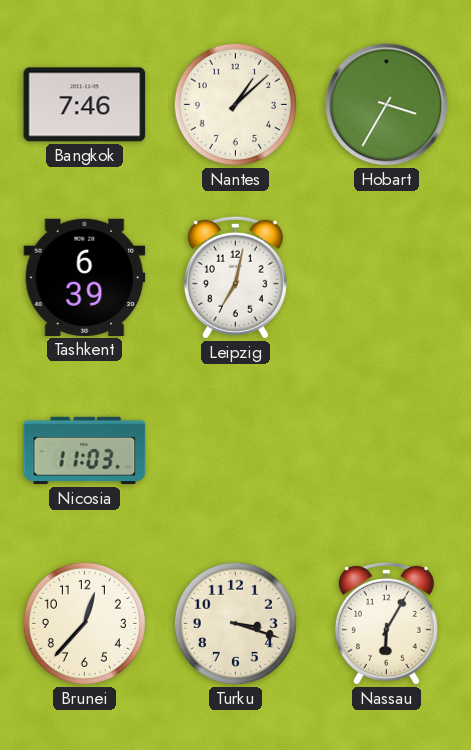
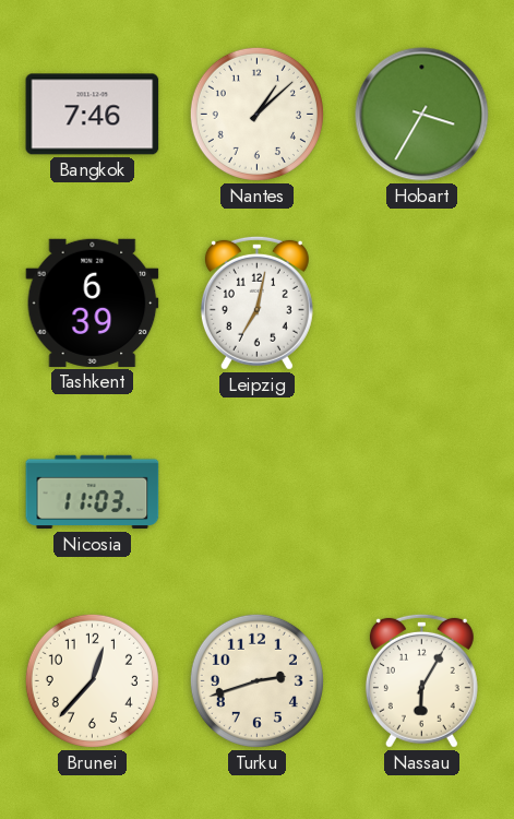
Turku: 3:18 -> 2:42 (256, 680)
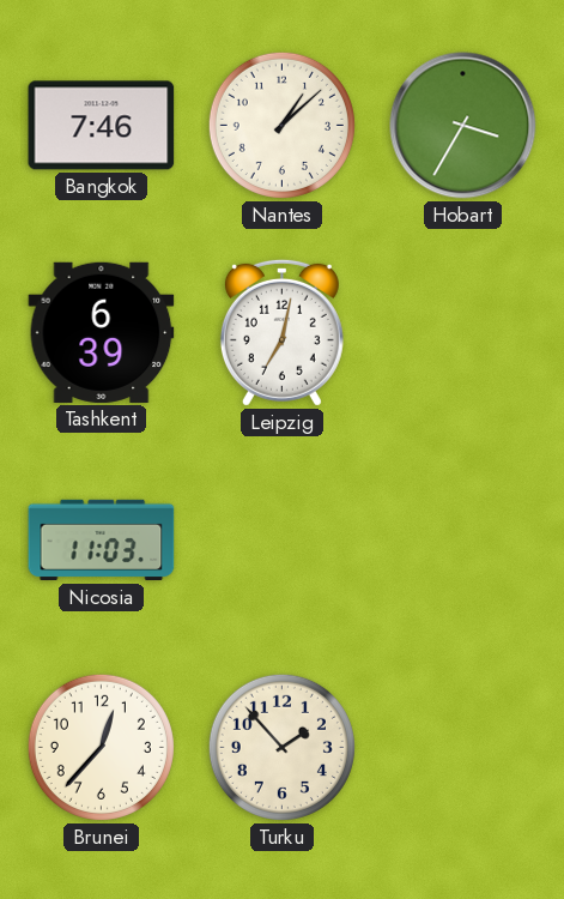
Turku: 2:42 -> 1:53 (281, 747)
Nassau: 6:05 -> none (421, 680)
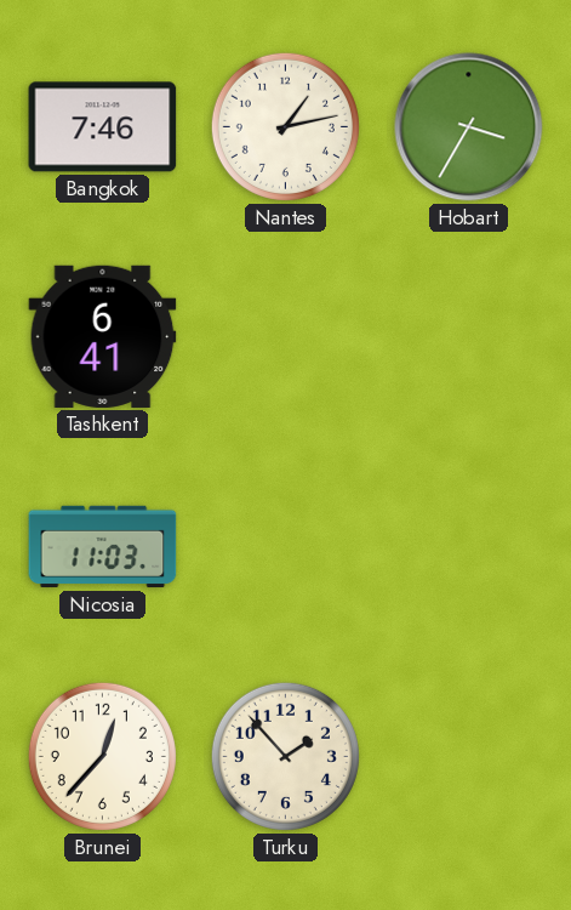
Nantes: 1:08 -> 1:13 (285, 126)
Tashkent: 6:39 -> 6:41 (103, 336)
Leipzig: 7:02 -> none (281, 332)
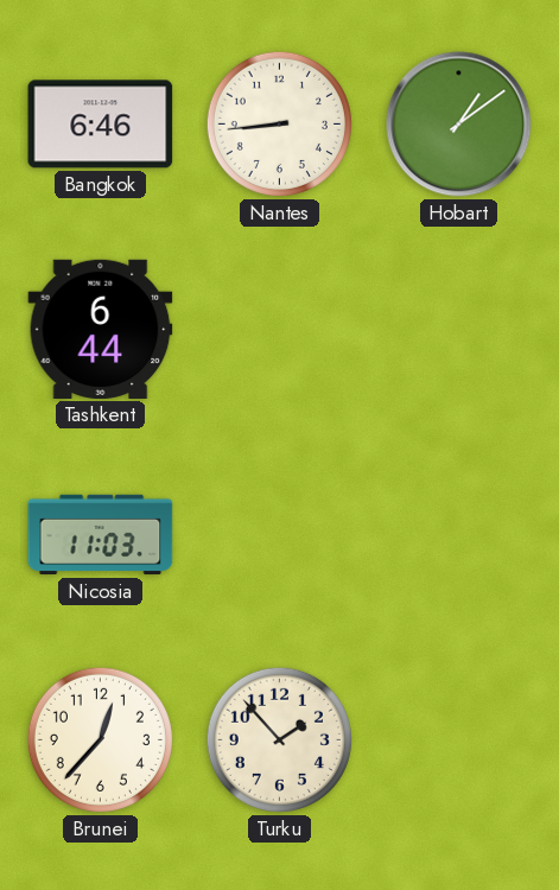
Bangkok: 7:46 -> 6:46 (101, 125)
Nantes: 1:13 -> 8:44 (279, 123)
Hobart: 3:35 -> 1:09 (459, 125)
Tashkent: 6:41 -> 6:44 (101, 329)
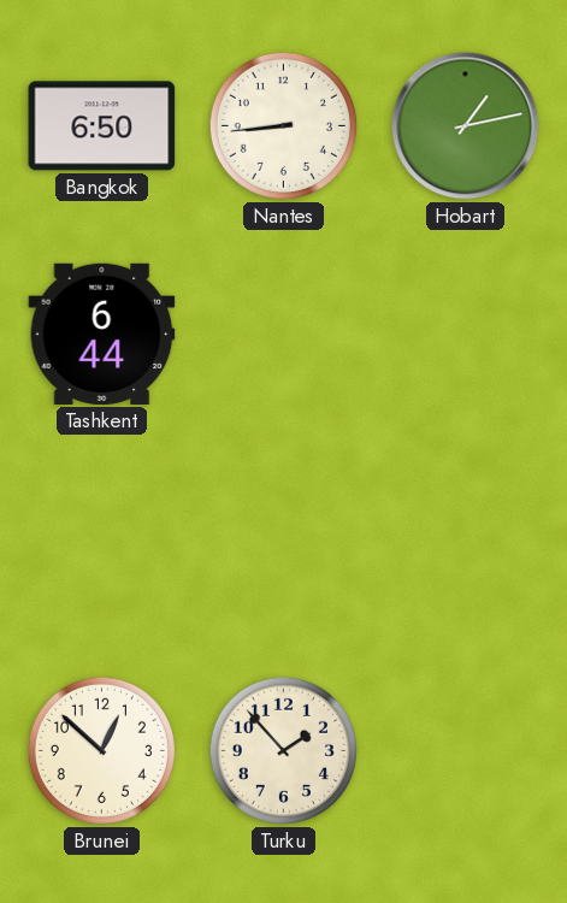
Bangkok: 6:46 -> 6:50 (102, 126)
Hobart: 1:09 -> 1:13 (466, 126)
Nicosia: 11:03 -> none (101, 535)
Brunei: 12:37 -> 12:52 (101, 750)
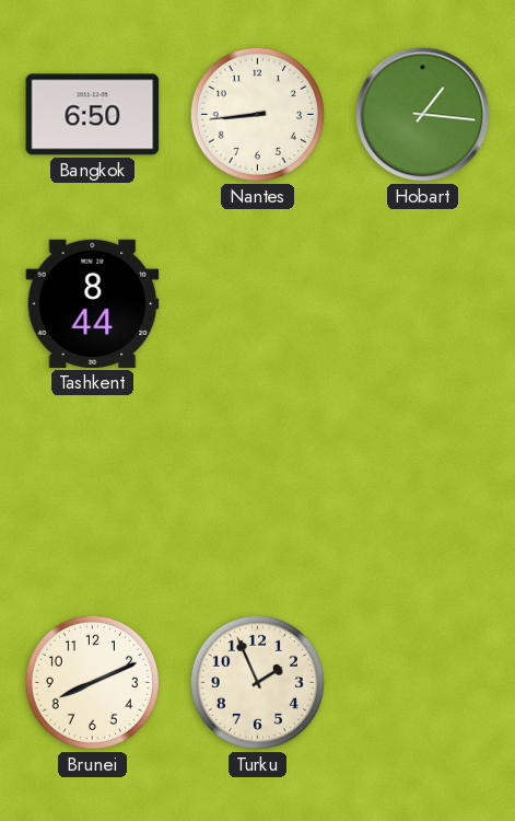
Hobart: 1:13 -> 1:16 (423, 115)
Tashkent: 6:44 -> 8:44 (93, 303)
Brunei: 12:52 -> 8:11 (92, 682)
Turku: 1:53 -> 1:56 (257, 682)
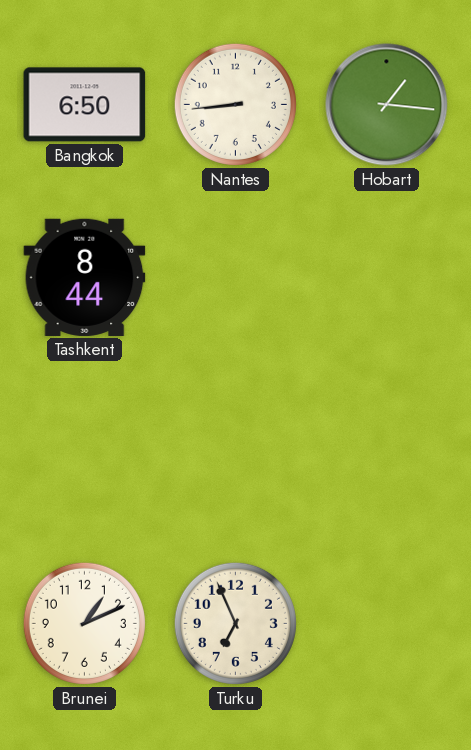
Brunei: 8:11 -> 1:11 (84, 623)
Turku: 1:56 -> 6:56 (235, 623)
